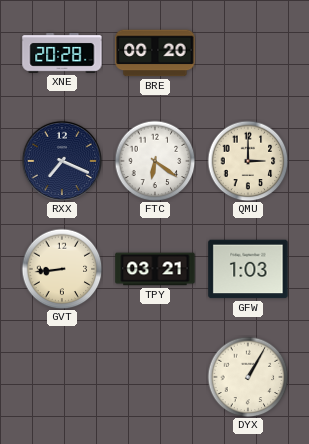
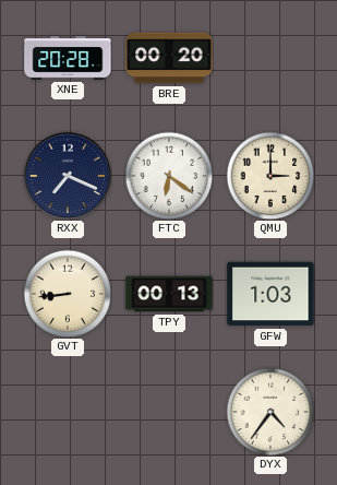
TPY: 03:21 -> 00:13 (169, 294)
DYX: 1:05 -> 4:36 (270, 412)
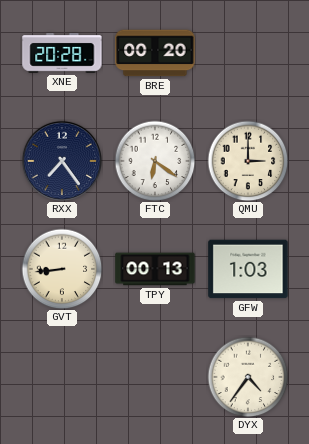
RXX: 7:19 -> 7:24 (61, 160)
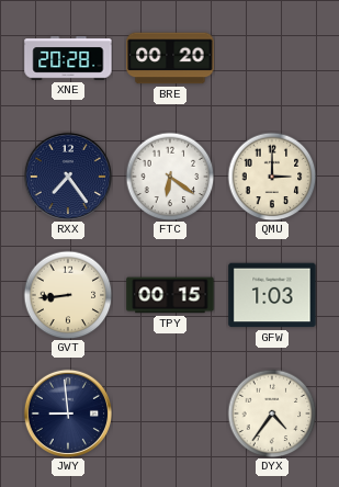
TPY: 00:13 -> 00:15 (170, 295)
JWY: none -> 8:59 (67, 412)
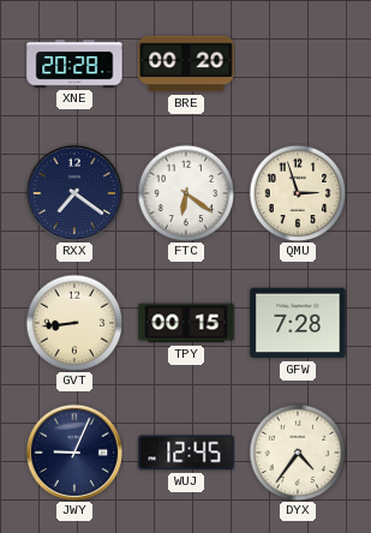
RXX: 7:24 -> 7:21 (73, 192)
QMU: 3:00 -> 2:57 (298, 193)
GFW: 1:03 -> 7:28 (298, 323)
JWY: 8:59 -> 9:04 (73, 451)
WUJ: none -> 12:45 (186, 453)
